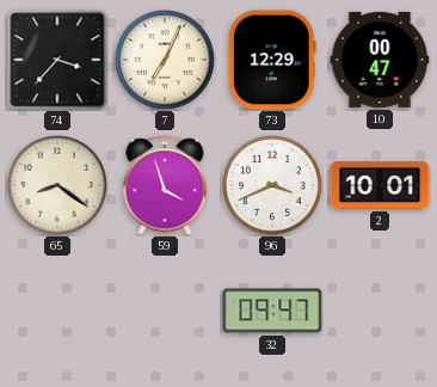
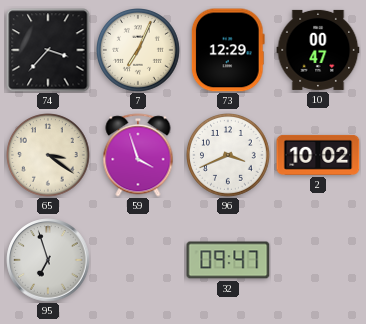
65: 8:21 -> 3:21 (49, 156)
2: 10:01 -> 10:02 (318, 155)
95: none -> 6:57 (48, 260)
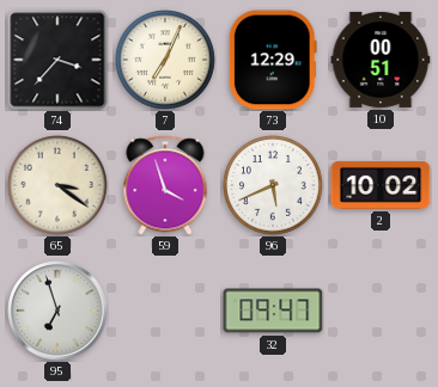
10: 00:47 -> 00:51 (381, 60)
96: 3:41 -> 5:41 (274, 186)
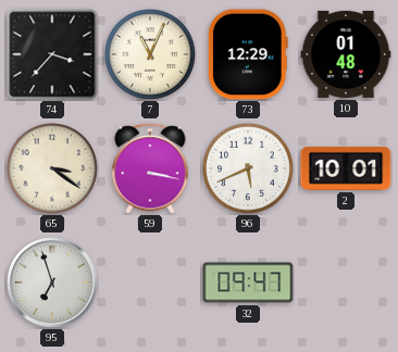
7: 7:04 -> 11:04 (151, 55)
10: 00:51 -> 01:48 (346, 54)
59: 3:57 -> 3:17 (150, 168)
2: 10:02 -> 10:01 (346, 168)
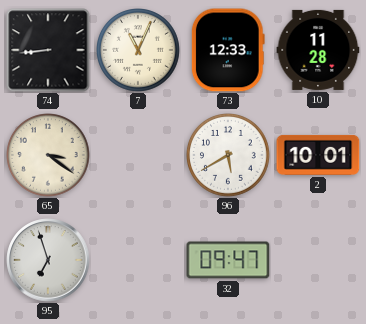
74: 3:37 -> 8:44 (48, 50)
73: 12:29 -> 12:33 (228, 50)
10: 01:48 -> 11:28 (318, 50)
59: 3:17 -> none (150, 168)
96: 5:41 -> 5:40 (229, 156)
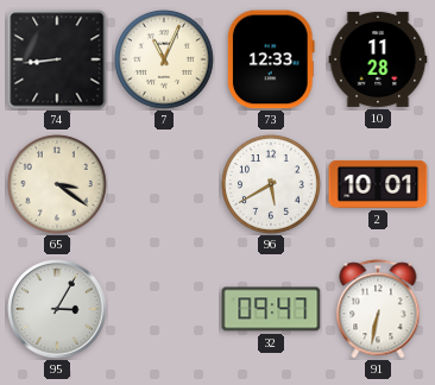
95: 6:57 -> 3:05 (57, 309)
91: none -> 6:32 (378, 309)
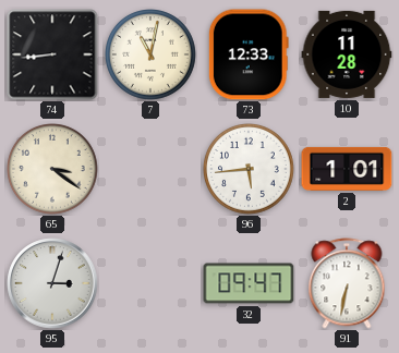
7: 11:04 -> 11:02 (152, 56)
96: 5:40 -> 5:44 (250, 170)
2: 10:01 -> 1:01 (347, 169)
95: 3:05 -> 3:03 (52, 283)
